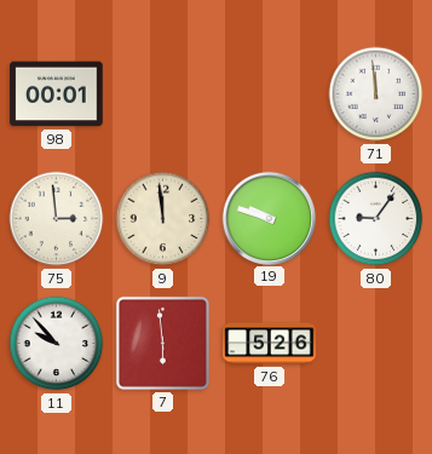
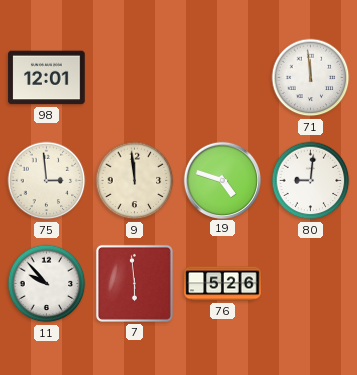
98: 00:01 -> 12:01 (47, 78)
19: 9:48 -> 4:48 (222, 180)
80: 9:06 -> 9:01 (311, 181)
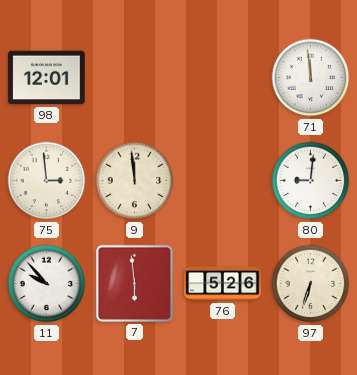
19: 4:48 -> none (222, 180)
97: none -> 6:33 (311, 284)
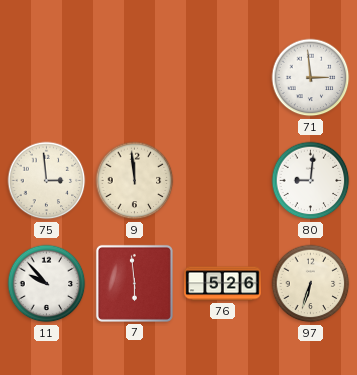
98: 12:01 -> none (47, 78)
71: 11:59 -> 2:59 (311, 78)
